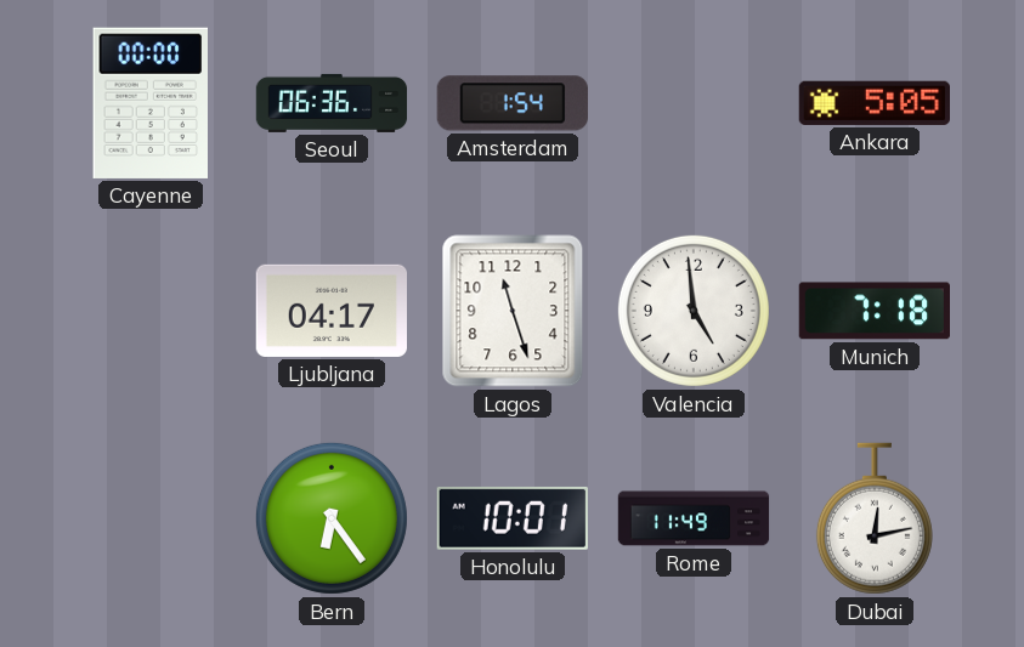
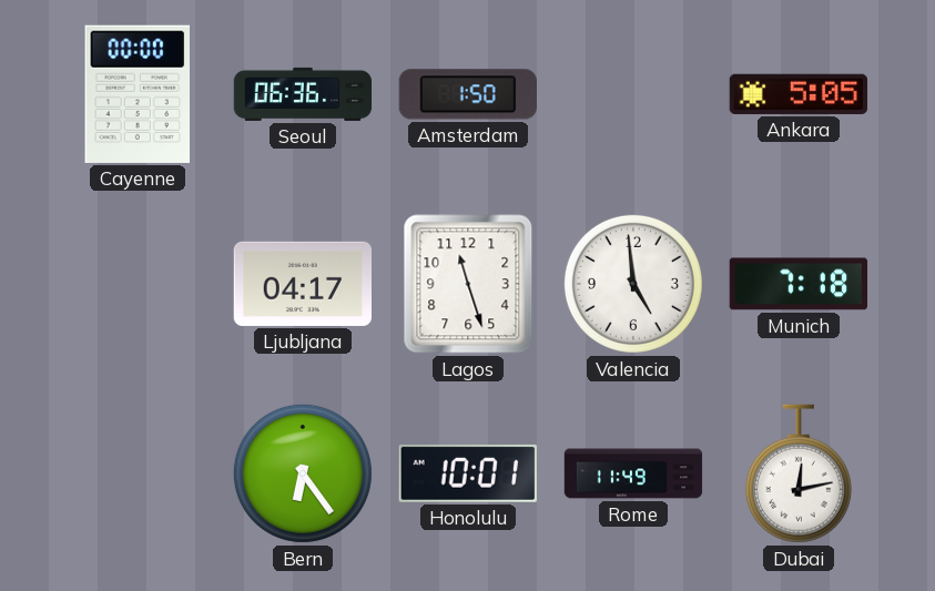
Amsterdam: 1:54 -> 1:50 (468, 94)
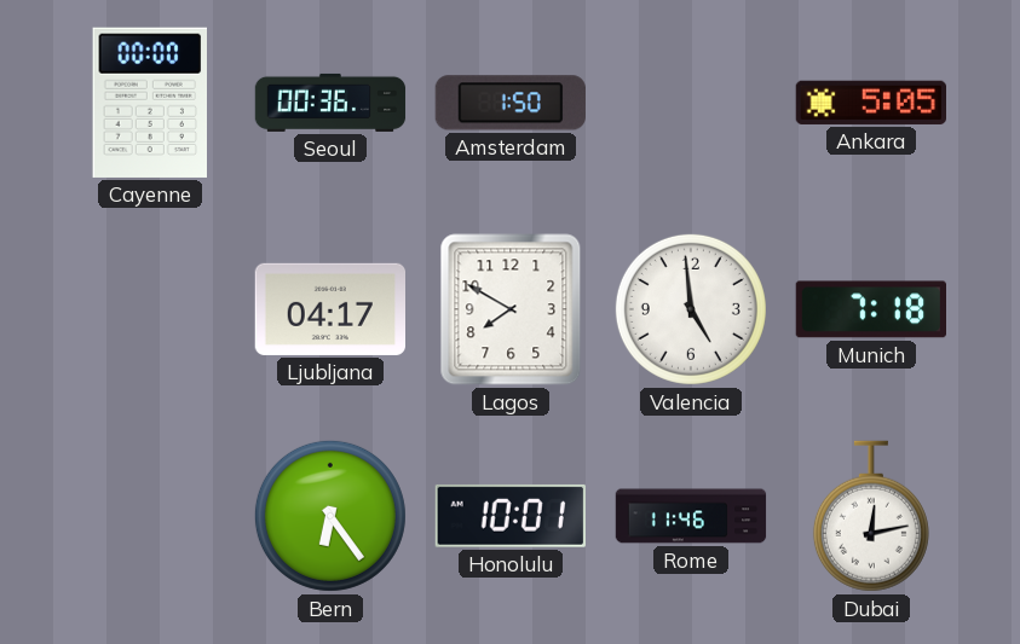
Seoul: 06:36 -> 00:36 (330, 103)
Lagos: 11:27 -> 7:50 (511, 309)
Rome: 11:49 -> 11:46 (691, 516)
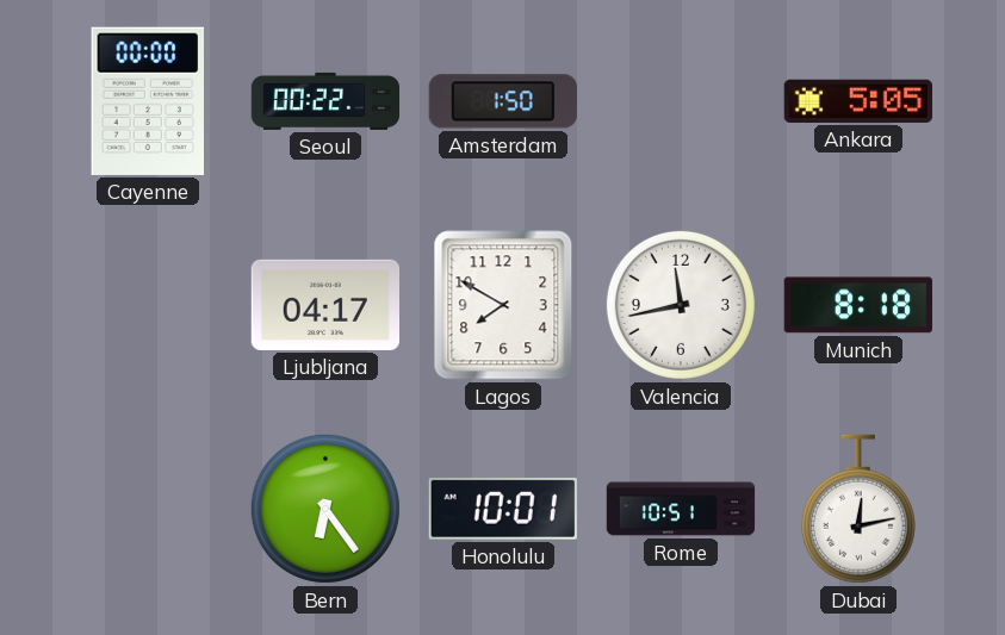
Seoul: 00:36 -> 00:22 (325, 101)
Valencia: 4:59 -> 11:43 (681, 305)
Munich: 7:18 -> 8:18 (857, 305)
Rome: 11:46 -> 10:51 (681, 509)
